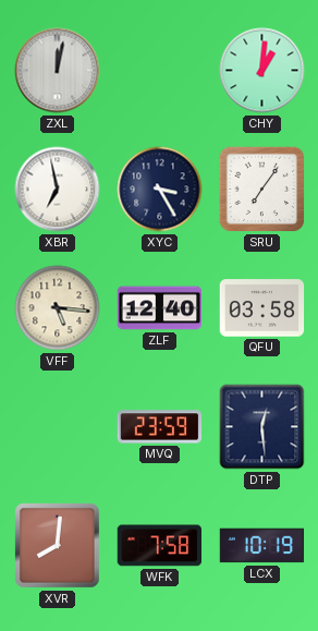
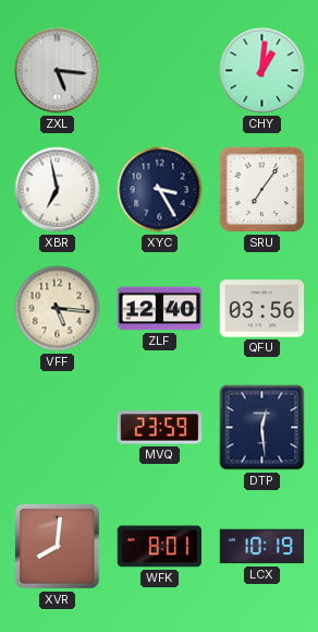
ZXL: 12:02 -> 5:16 (58, 71)
QFU: 03:58 -> 03:56 (262, 309)
WFK: 7:58 -> 8:01 (160, 547)
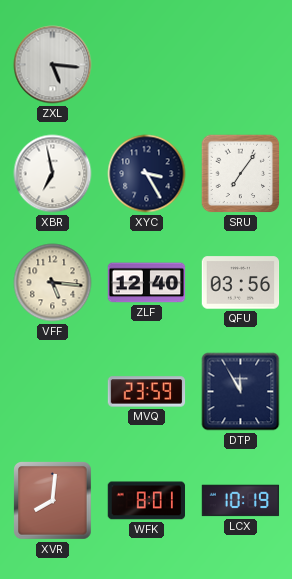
CHY: 1:01 -> none (262, 71)
DTP: 12:29 -> 11:55 (241, 392)
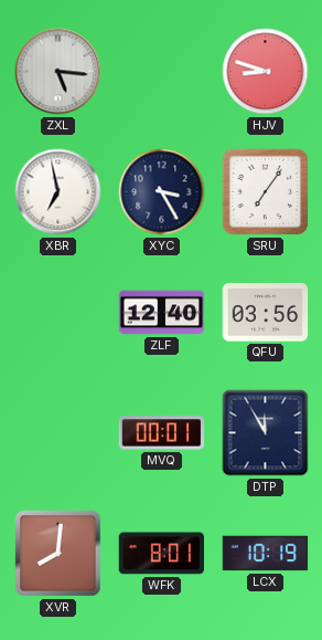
HJV: none -> 8:48 (266, 72)
VFF: 5:16 -> none (53, 283)
MVQ: 23:59 -> 00:01 (162, 433)
